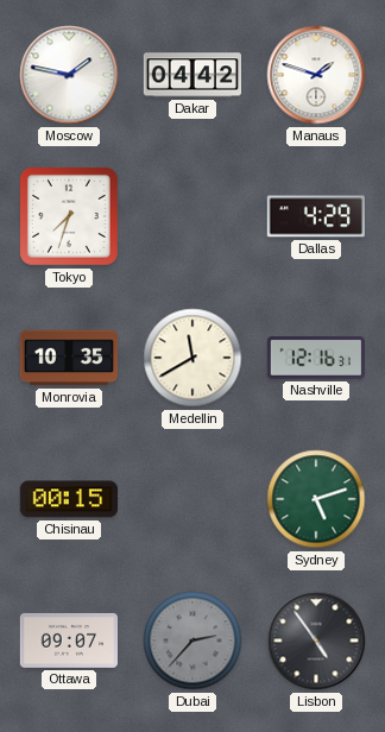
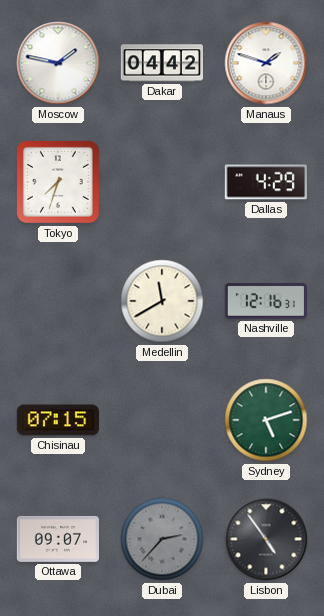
Monrovia: 10:35 -> none (68, 358)
Chisinau: 00:15 -> 07:15 (57, 420)
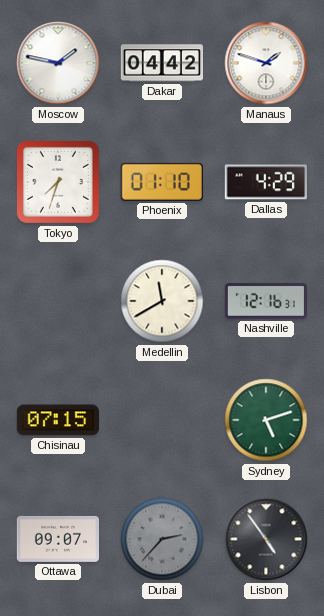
Phoenix: none -> 01:10 (162, 182)
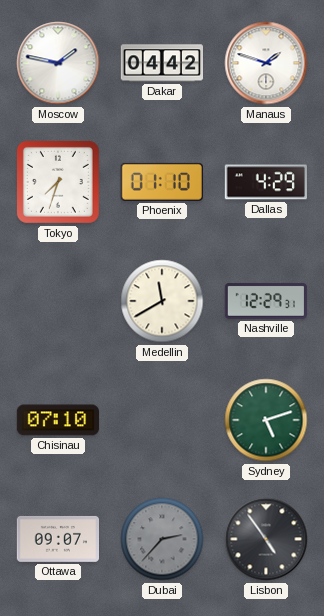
Nashville: 12:16 -> 12:29 (266, 301)
Chisinau: 07:15 -> 07:10 (57, 420)
